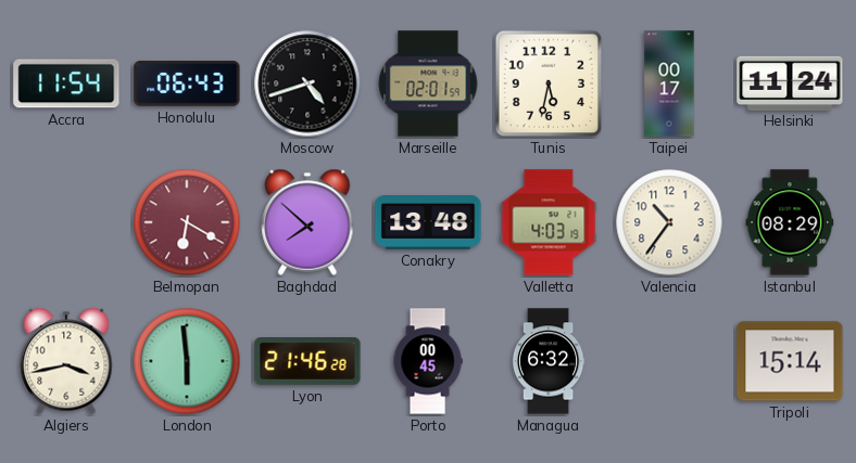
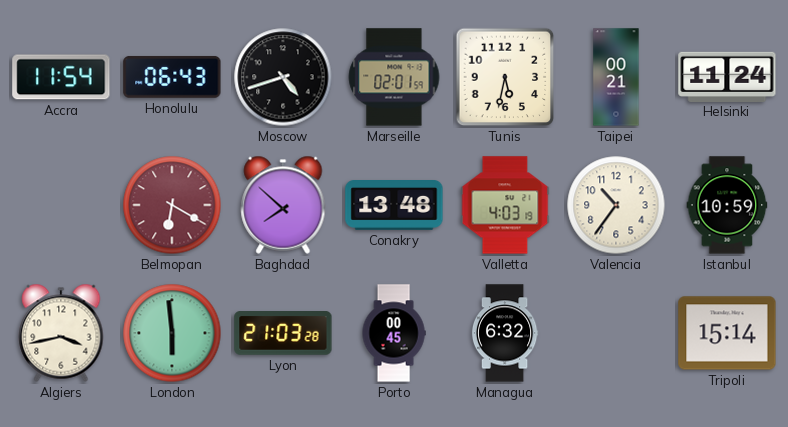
Taipei: 00:17 -> 00:21 (616, 77)
Istanbul: 08:29 -> 10:59 (727, 205)
Lyon: 21:46 -> 21:03 (283, 334)
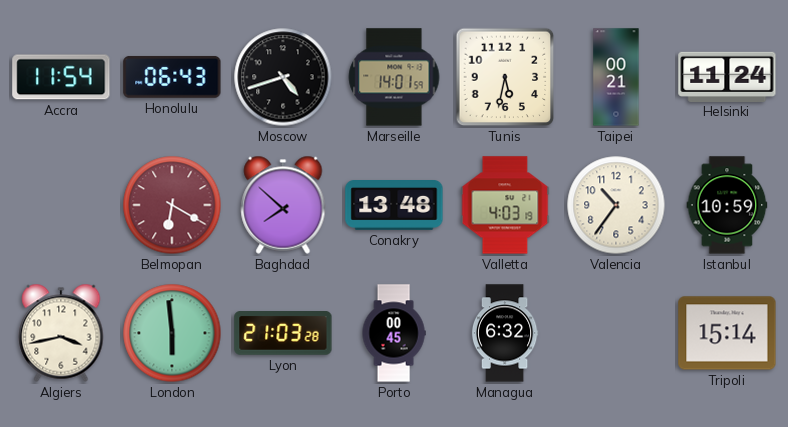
Marseille: 02:01 -> 14:01 (394, 77)
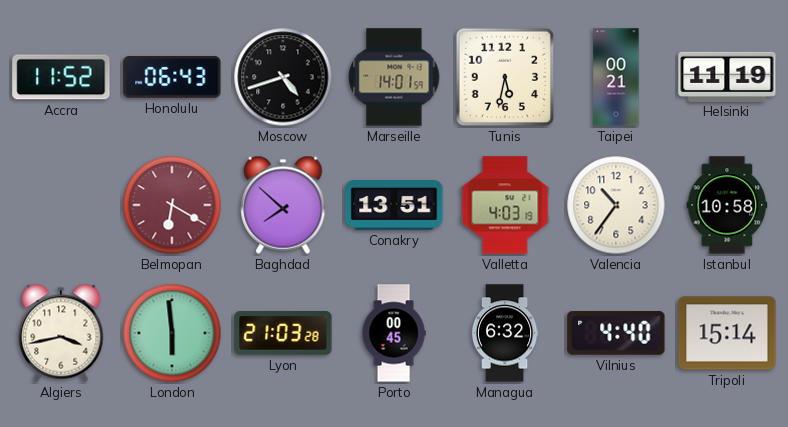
Accra: 11:54 -> 11:52 (61, 77)
Helsinki: 11:24 -> 11:19 (727, 76)
Conakry: 13:48 -> 13:51 (394, 206)
Istanbul: 10:59 -> 10:58 (727, 205)
Vilnius: none -> 4:40 (616, 333)
